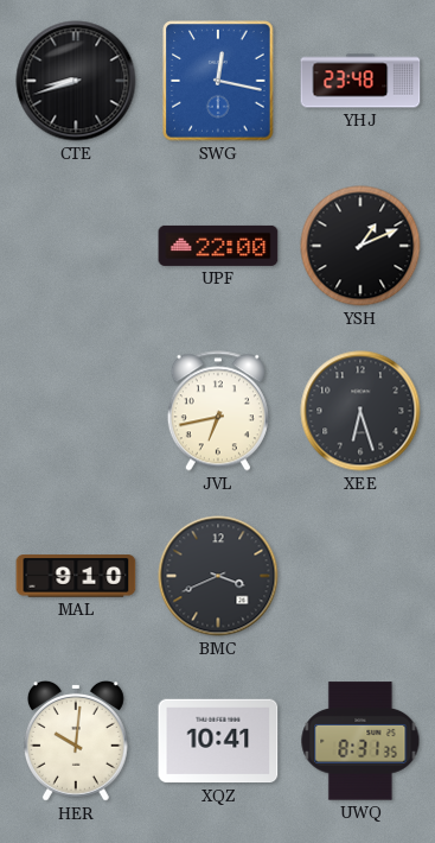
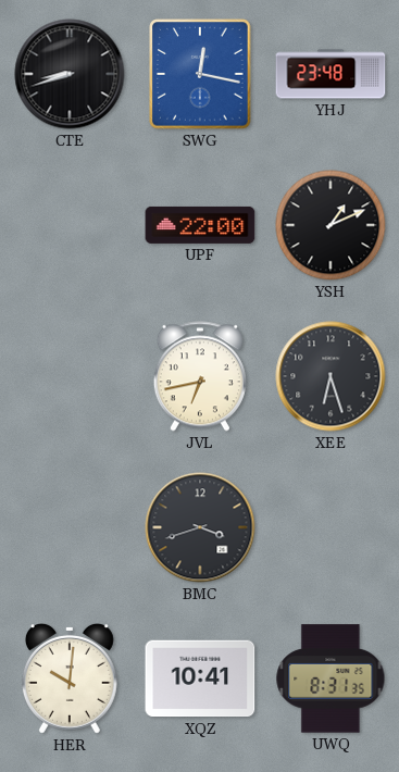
MAL: 9:10 -> none (76, 576)
BMC: 3:41 -> 3:42 (200, 527)
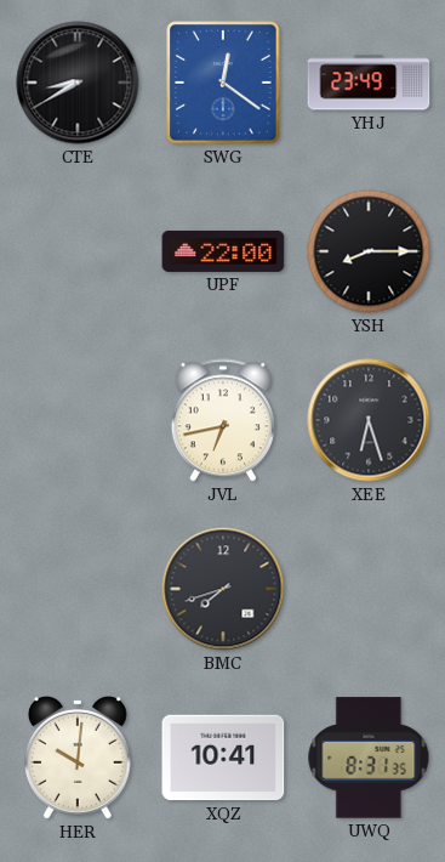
CTE: 8:42 -> 8:40 (78, 83)
SWG: 12:17 -> 12:21 (223, 83)
YHJ: 23:48 -> 23:49 (369, 83)
YSH: 1:11 -> 8:15 (369, 251)
BMC: 3:42 -> 7:42 (223, 589)
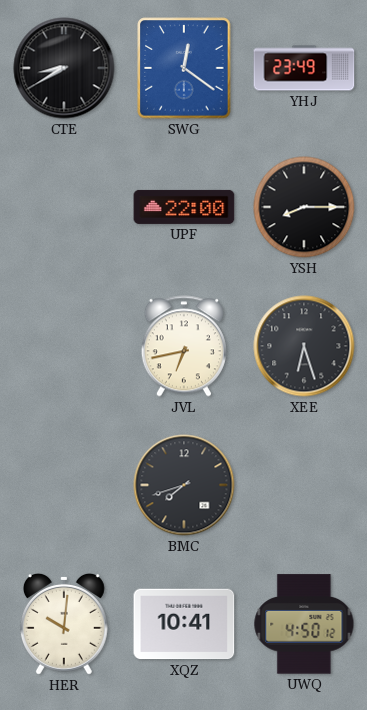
UWQ: 8:31 -> 4:50 (304, 624)
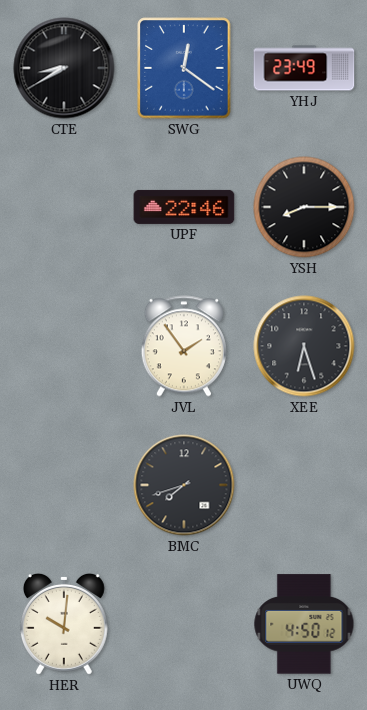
UPF: 22:00 -> 22:46 (184, 207)
JVL: 6:43 -> 1:54 (184, 346)
XQZ: 10:41 -> none (184, 624)
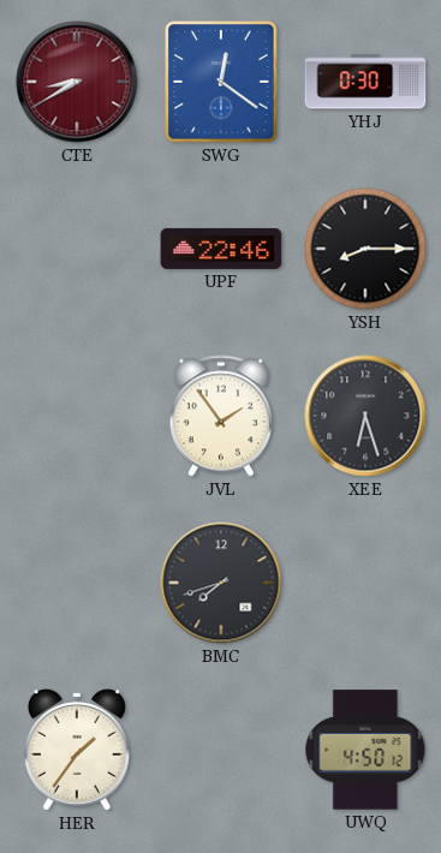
CTE dial: black -> burgundy (77, 82)
YHJ: 23:49 -> 0:30 (365, 82)
HER: 10:01 -> 1:36 (77, 750)
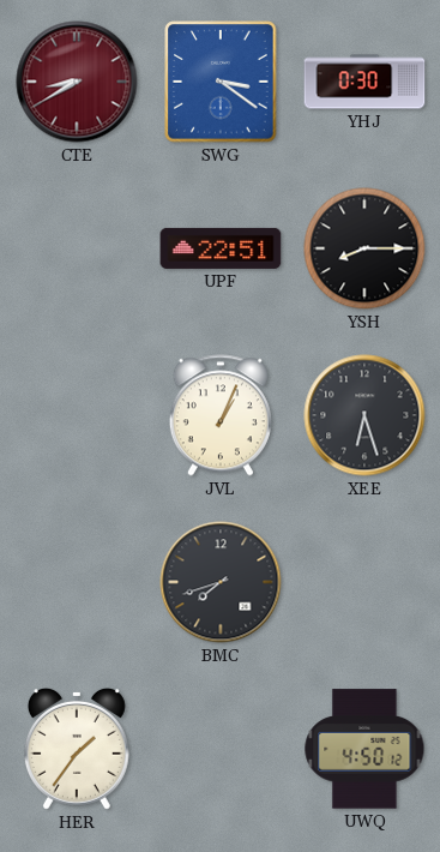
SWG: 12:21 -> 3:21 (221, 82)
UPF: 22:46 -> 22:51 (221, 248)
JVL: 1:54 -> 1:04 (221, 415)
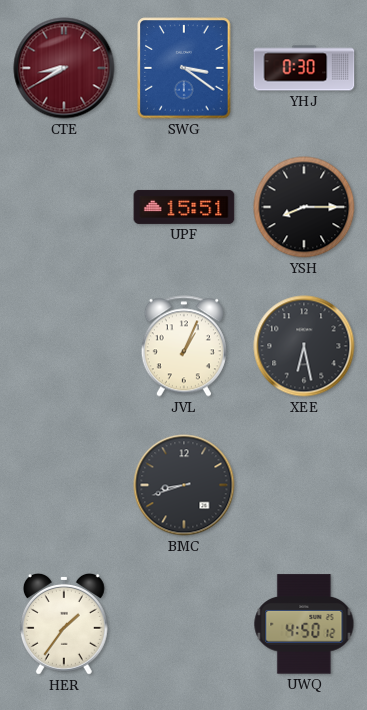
UPF: 22:51 -> 15:51 (184, 207)
XEE: 6:27 -> 6:28 (304, 346)
BMC: 7:42 -> 8:42 (184, 485)
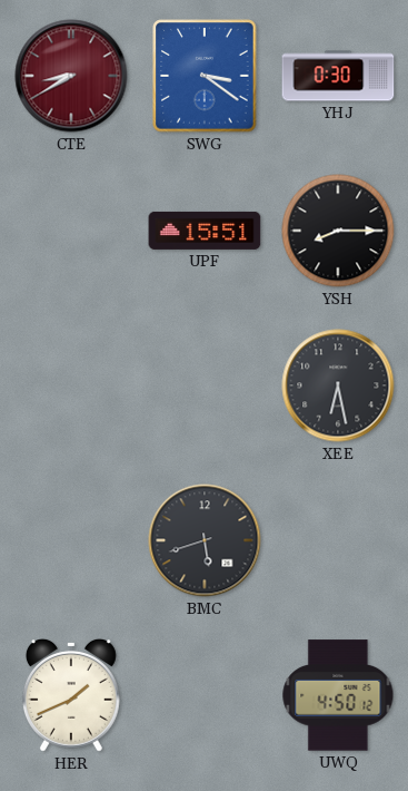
JVL: 1:04 -> none (184, 346)
BMC: 8:42 -> 5:42 (205, 540)
HER: 1:36 -> 1:41 (71, 695)
